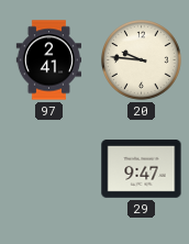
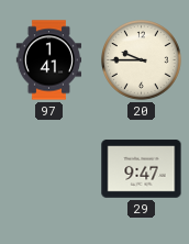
97: 2:41 -> 1:41 (48, 60)
20: 9:46 -> 9:45 (142, 60)
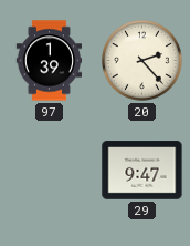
97: 1:41 -> 1:39 (49, 61)
20: 9:45 -> 2:23 (142, 61)
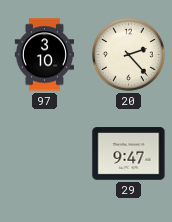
97: 1:39 -> 3:10 (44, 55)
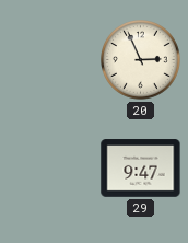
97: 3:10 -> none (44, 55)
20: 2:23 -> 2:56 (141, 60)
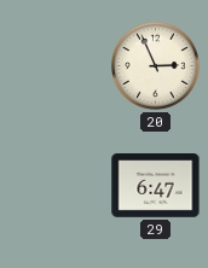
29: 9:47 -> 6:47 (156, 186)
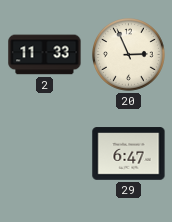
2: none -> 11:33 (45, 55)
